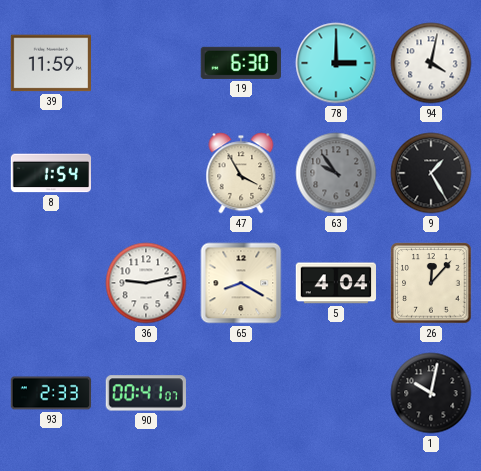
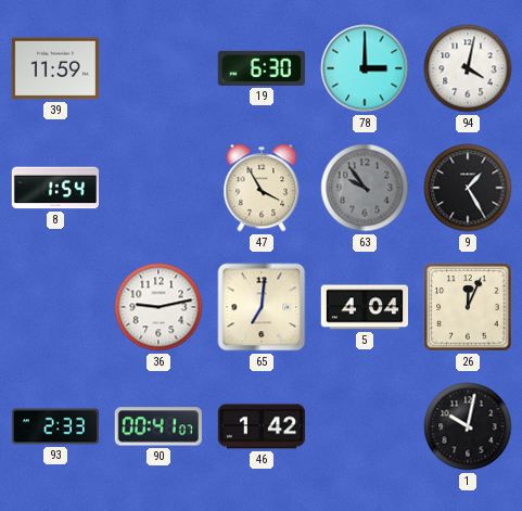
65: 8:20 -> 7:01 (262, 307)
26: 12:07 -> 12:04 (468, 307)
46: none -> 1:42 (262, 426)
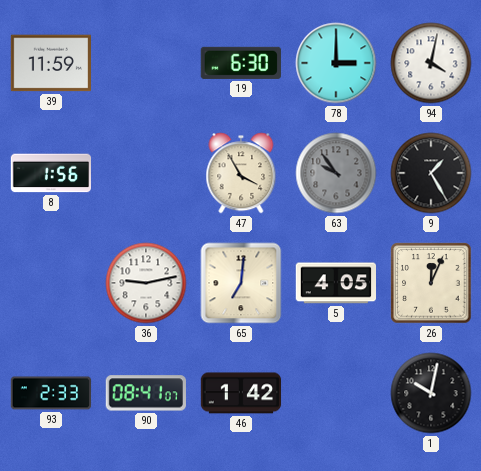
8: 1:54 -> 1:56 (50, 173)
5: 4:04 -> 4:05 (335, 283)
90: 00:41 -> 08:41 (146, 393)
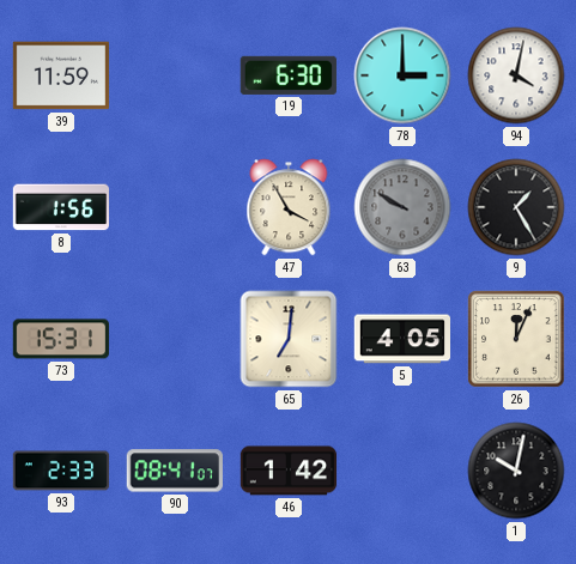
63: 9:54 -> 9:50 (402, 207)
73: none -> 15:31 (60, 339)
36: 9:13 -> none (146, 283)
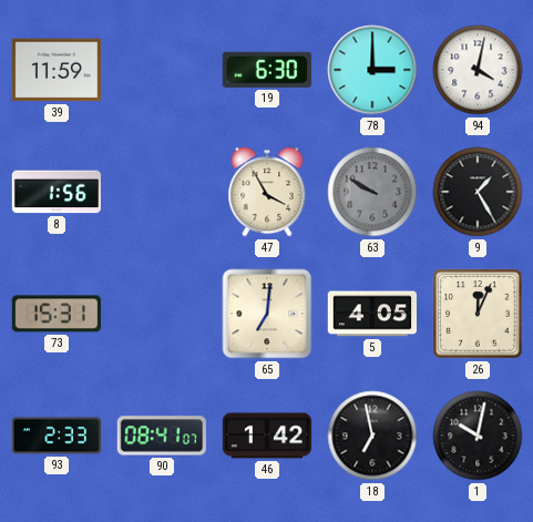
18: none -> 6:58 (372, 436)
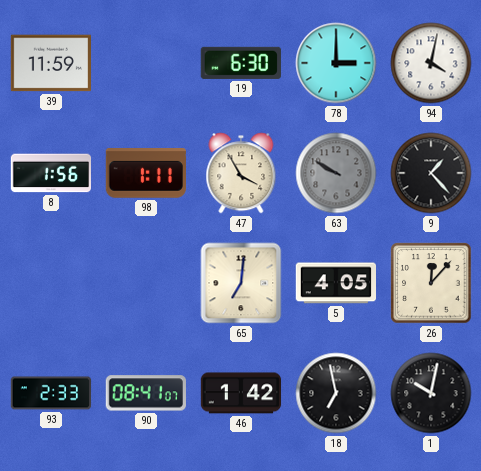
98: none -> 1:11 (145, 174)
9: 1:25 -> 1:23 (431, 173)
73: 15:31 -> none (55, 314)
26: 12:04 -> 12:07 (431, 283)
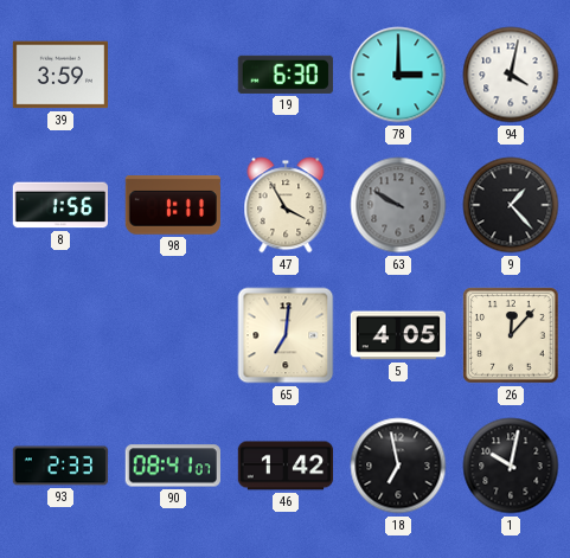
39: 11:59 -> 3:59 (59, 75)
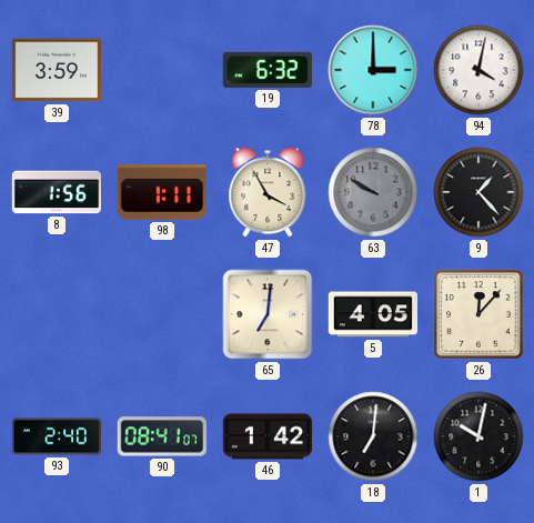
19: 6:30 -> 6:32 (268, 70)
93: 2:33 -> 2:40 (57, 436)
18: 6:58 -> 7:01 (373, 436)
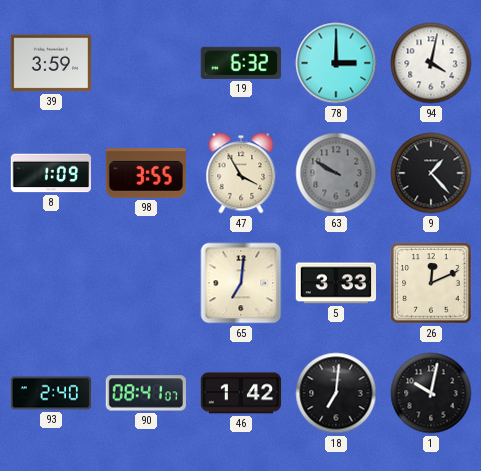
8: 1:56 -> 1:09 (50, 173)
98: 1:11 -> 3:55 (145, 174)
5: 4:05 -> 3:33 (335, 283)
26: 12:07 -> 12:11 (431, 283)
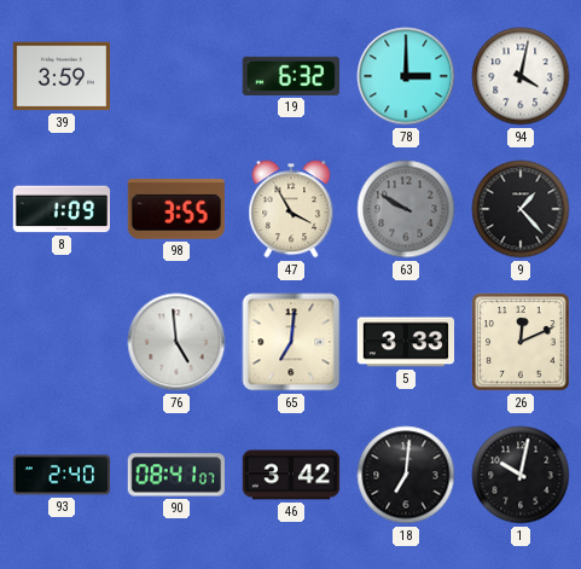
76: none -> 4:59 (176, 342)
46: 1:42 -> 3:42 (291, 475)
